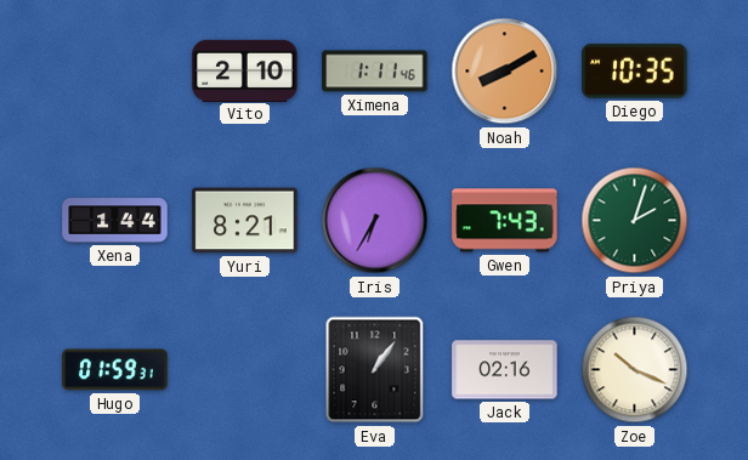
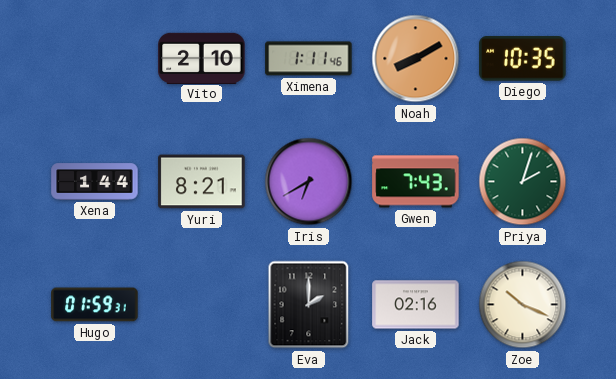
Iris: 6:35 -> 6:40 (309, 182)
Eva: 1:06 -> 2:00 (309, 305)
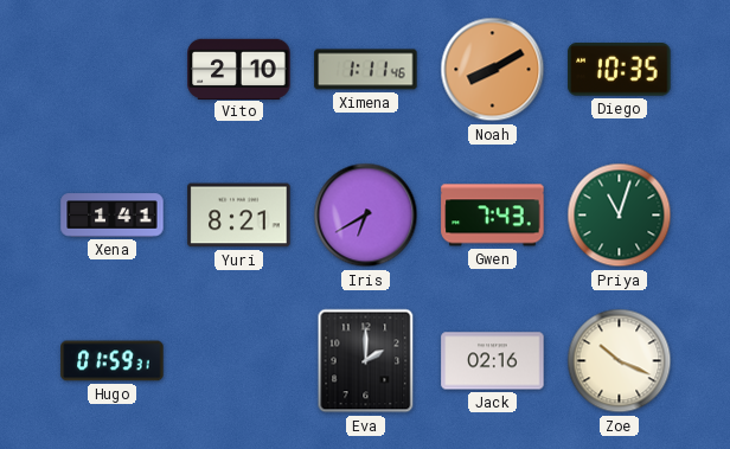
Xena: 1:44 -> 1:41 (113, 216)
Priya: 2:03 -> 11:03 (620, 216)
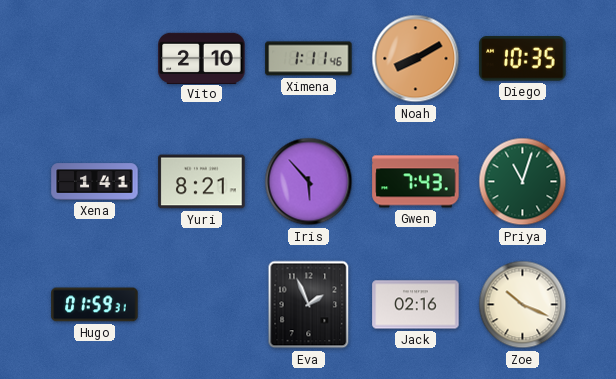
Iris: 6:40 -> 5:53 (309, 182)
Eva: 2:00 -> 1:56 (309, 305)
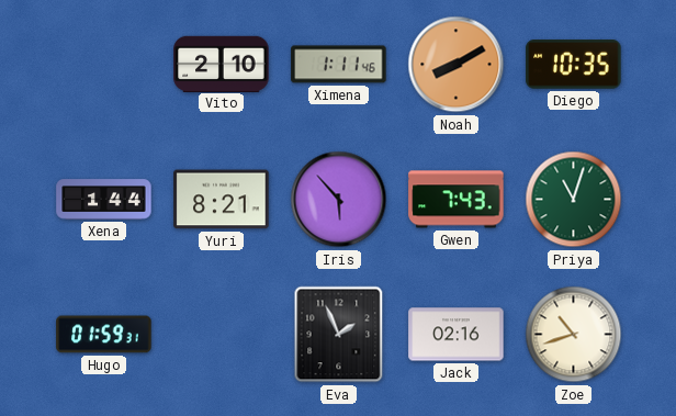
Xena: 1:41 -> 1:44 (104, 200)
Zoe: 10:19 -> 10:42 (574, 335)
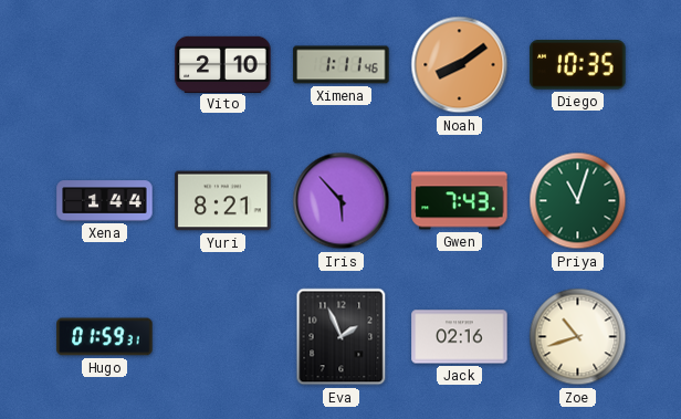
Noah: 8:10 -> 8:09 (460, 65)
